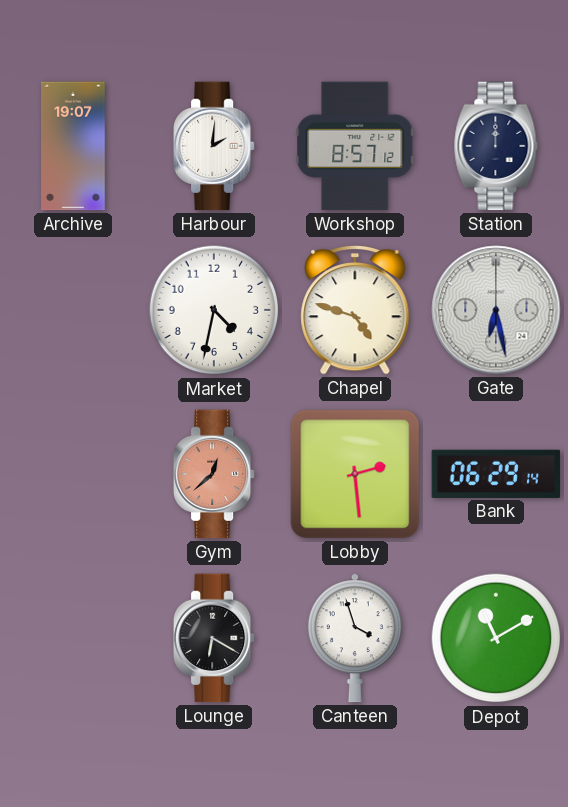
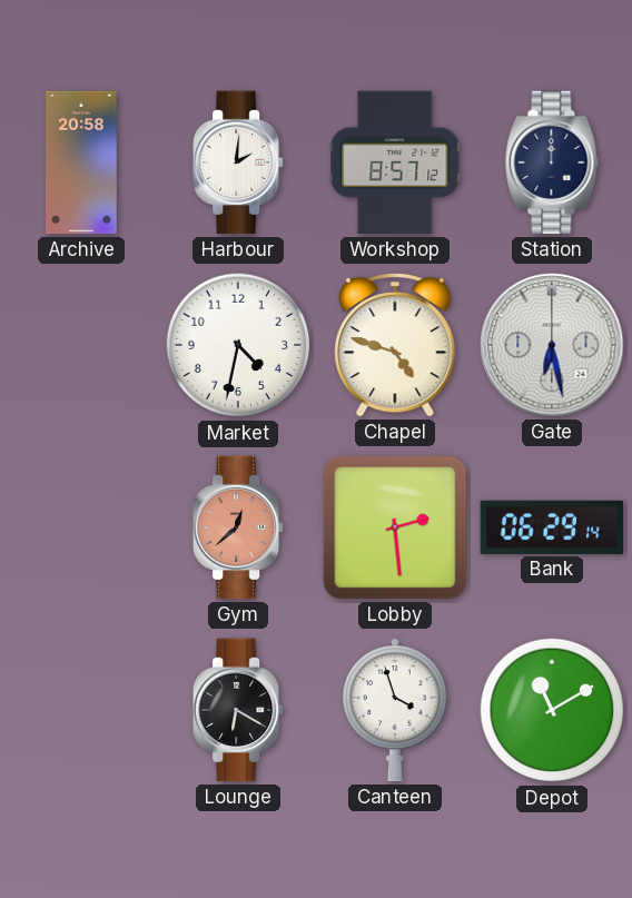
Archive: 19:07 -> 20:58 (81, 162)
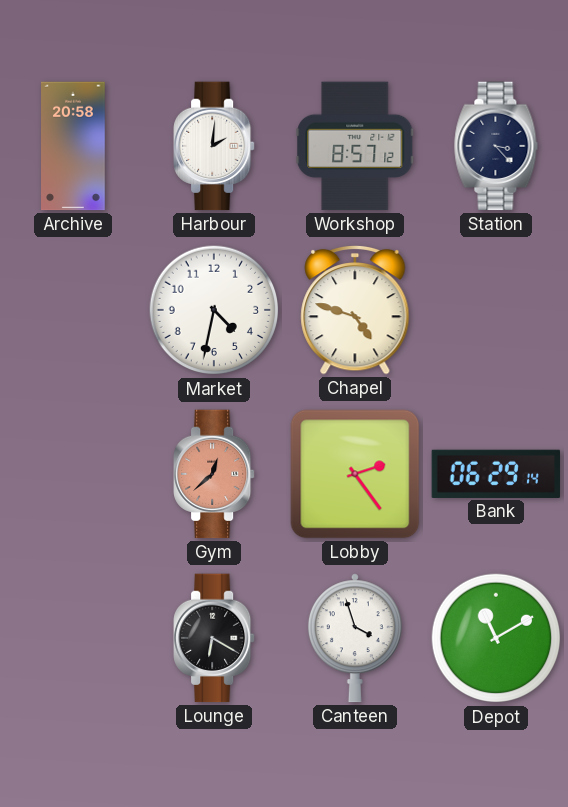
Station: 12:00 -> 3:23 (496, 146)
Gate: 6:28 -> none (552, 345)
Lobby: 2:29 -> 2:24 (355, 474)
